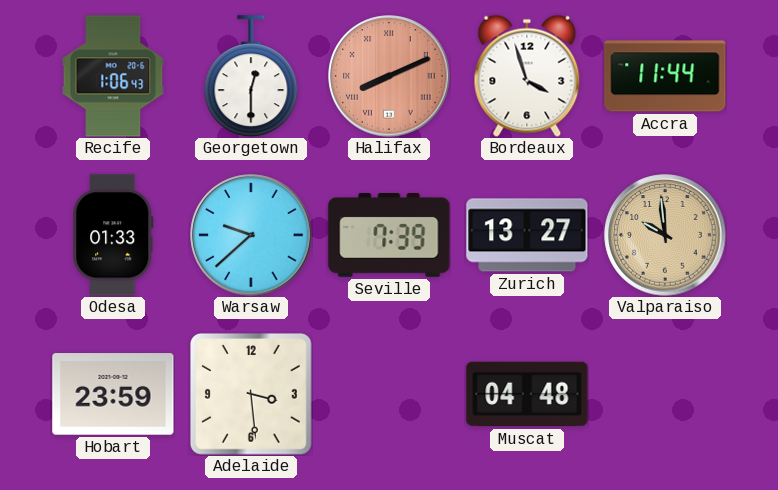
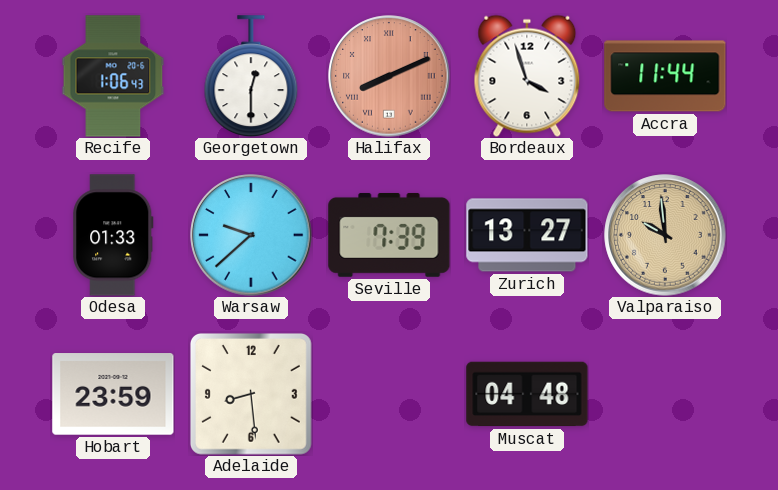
Adelaide: 3:29 -> 8:29 (251, 394)
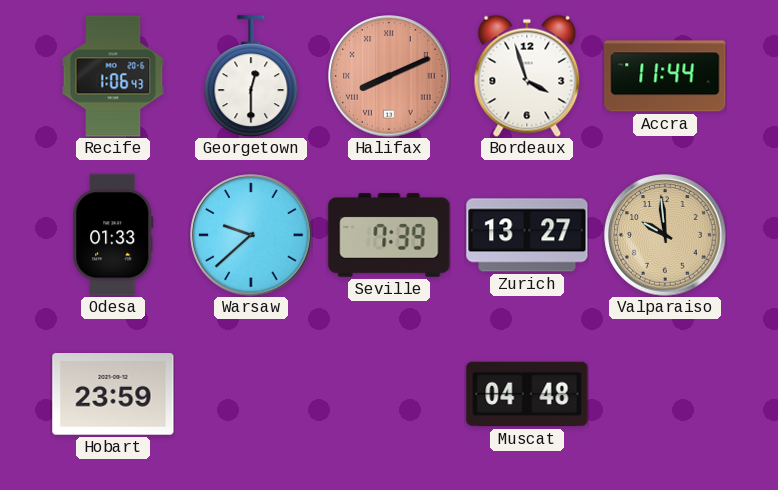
Adelaide: 8:29 -> none (251, 394)
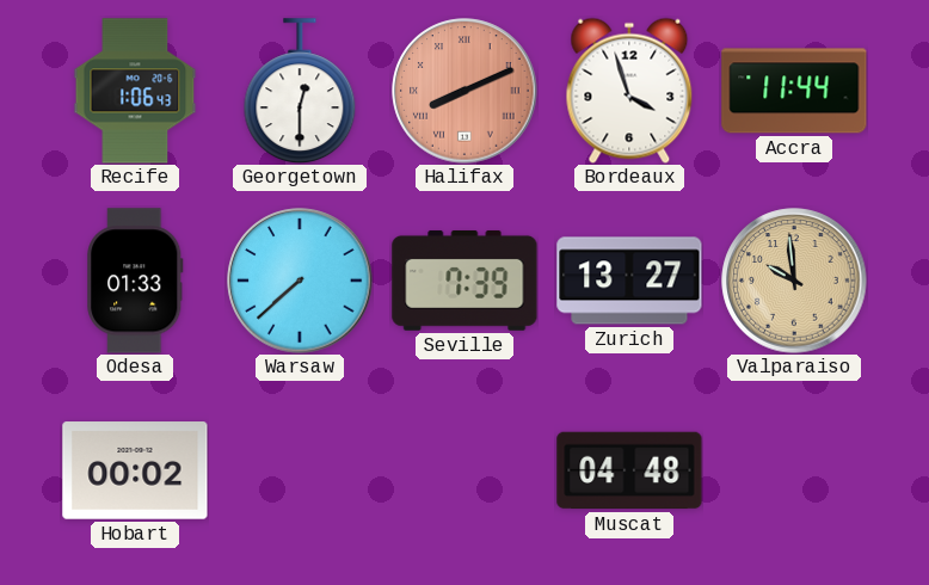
Warsaw: 9:38 -> 7:38 (300, 281)
Hobart: 23:59 -> 00:02 (135, 470)
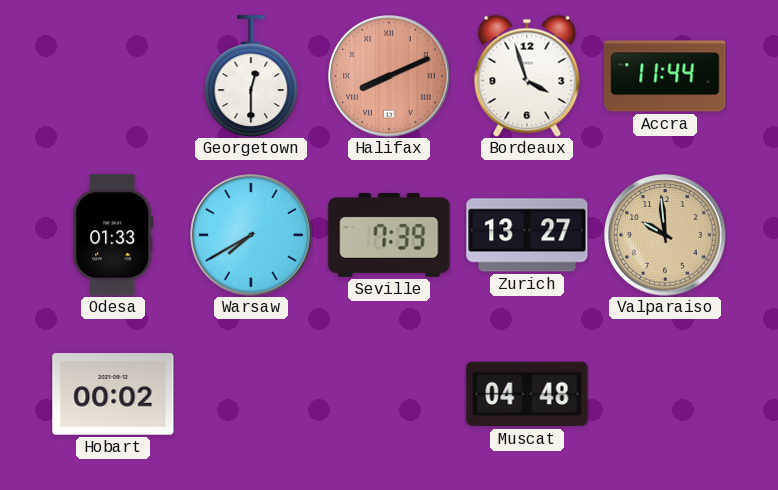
Recife: 1:06 -> none (135, 91)
Warsaw: 7:38 -> 7:40 (251, 235)
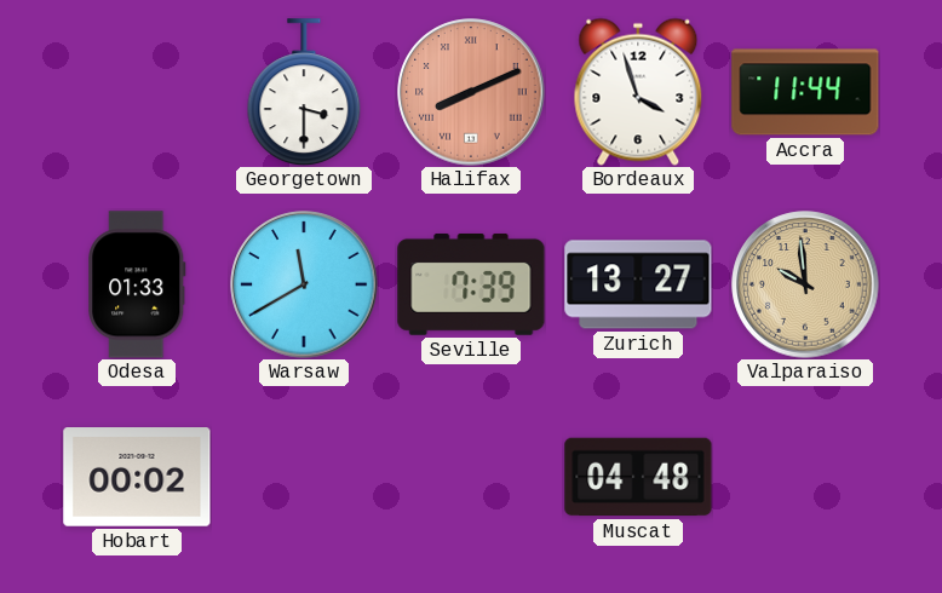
Georgetown: 12:30 -> 3:30 (304, 92)
Warsaw: 7:40 -> 11:40 (304, 284)
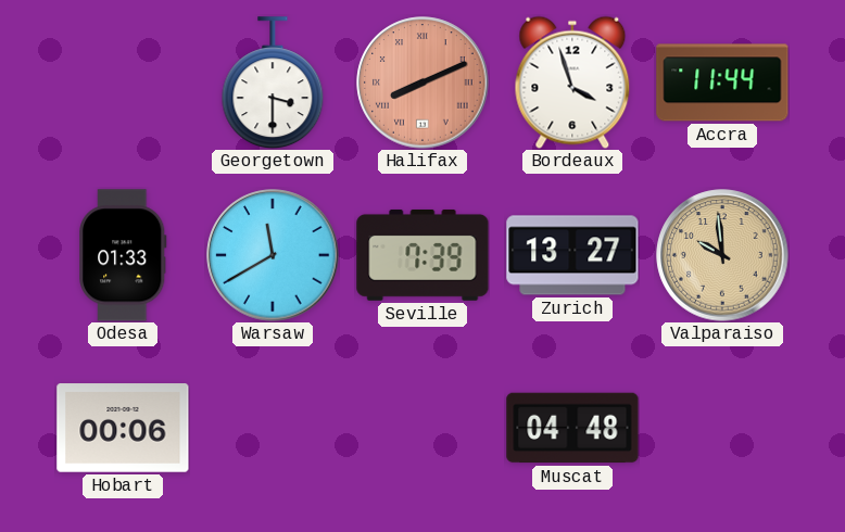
Hobart: 00:02 -> 00:06 (123, 428)
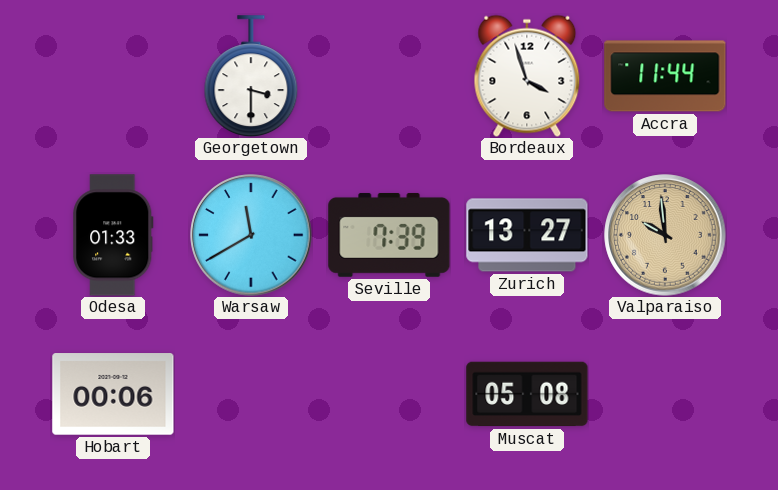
Halifax: 8:11 -> none (422, 83)
Muscat: 04:48 -> 05:08 (527, 394)
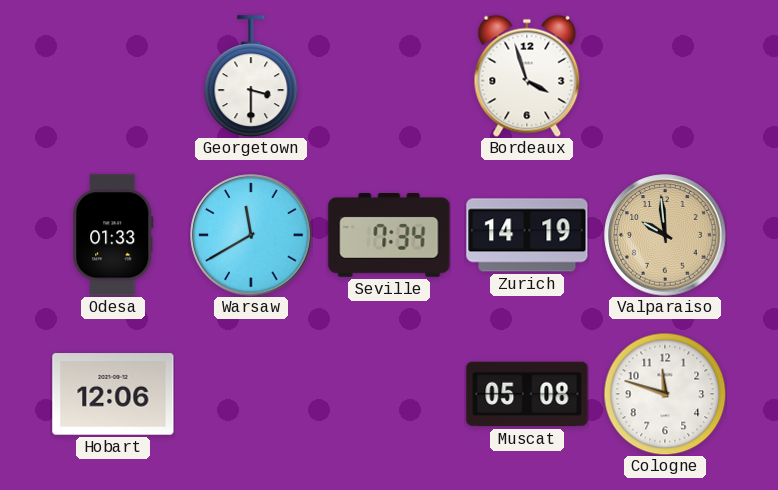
Accra: 11:44 -> none (665, 76)
Seville: 7:39 -> 7:34 (389, 235)
Zurich: 13:27 -> 14:19 (527, 235)
Hobart: 00:06 -> 12:06 (113, 394)
Cologne: none -> 11:48 (665, 394)
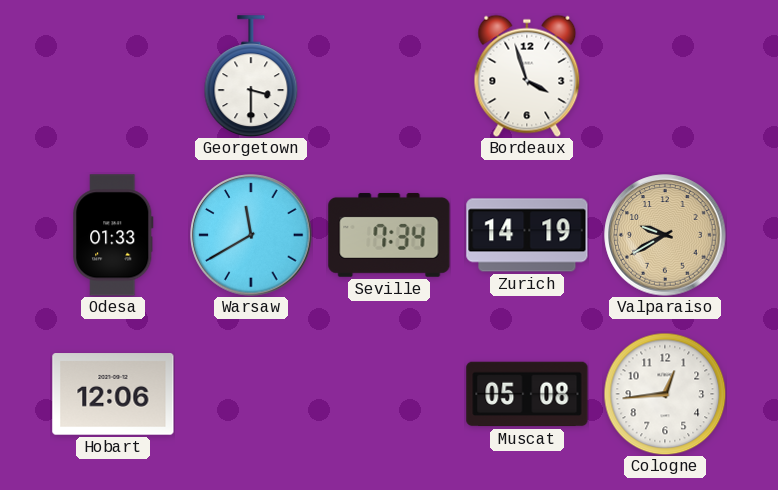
Valparaiso: 9:59 -> 9:40 (665, 235)
Cologne: 11:48 -> 12:44 (665, 394)
